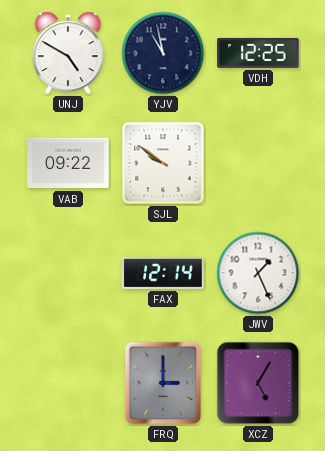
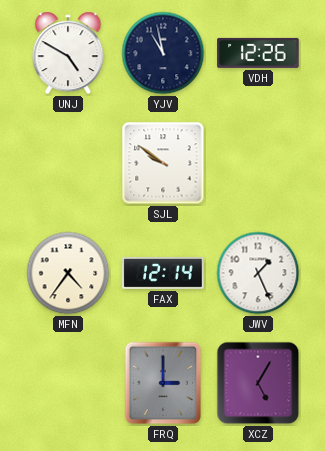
VDH: 12:25 -> 12:26 (258, 53)
VAB: 09:22 -> none (68, 163)
MFN: none -> 4:36 (68, 273)
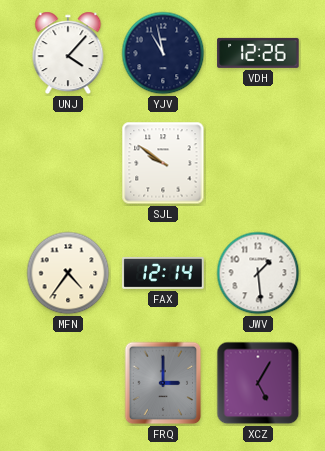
UNJ: 4:50 -> 4:07 (68, 53)
JWV: 1:26 -> 1:29 (258, 273)
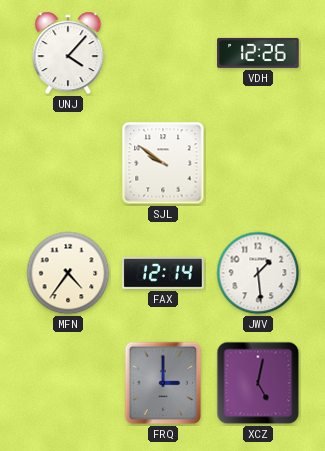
YJV: 10:58 -> none (163, 53)
XCZ: 5:05 -> 5:02 (258, 383)
